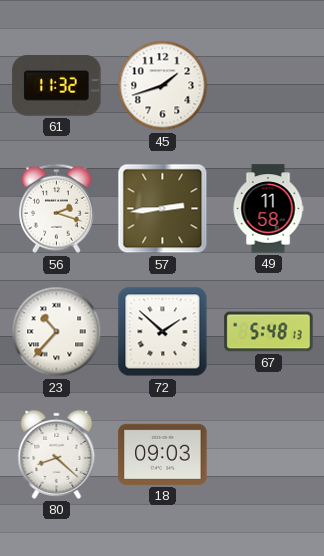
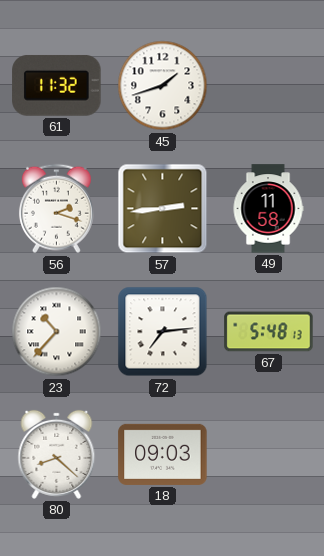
72: 1:52 -> 7:14 (163, 332)
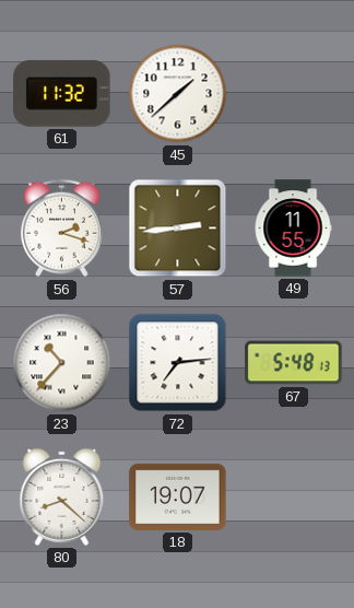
45: 1:42 -> 1:38 (178, 94)
49: 11:58 -> 11:55 (293, 229)
18: 09:03 -> 19:07 (178, 496)
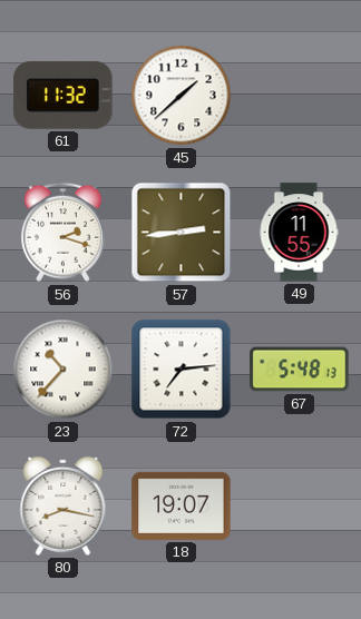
80: 8:22 -> 8:17 (64, 505)
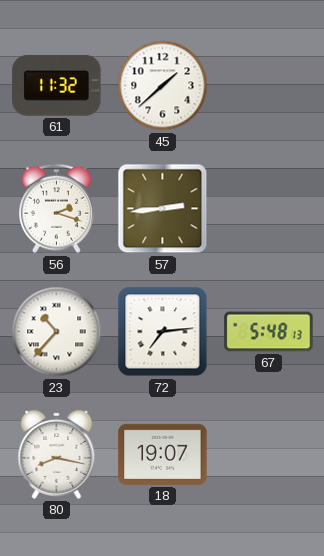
49: 11:55 -> none (299, 233)
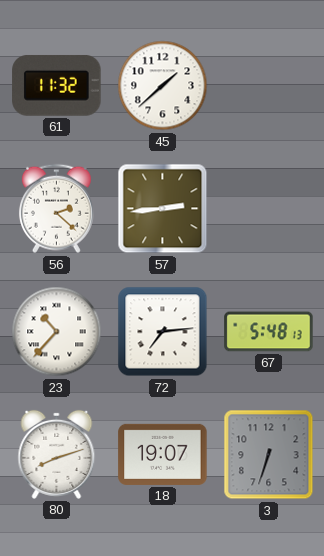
56: 2:18 -> 2:22 (56, 209)
80: 8:17 -> 8:12 (57, 454)
3: none -> 6:33 (269, 455)
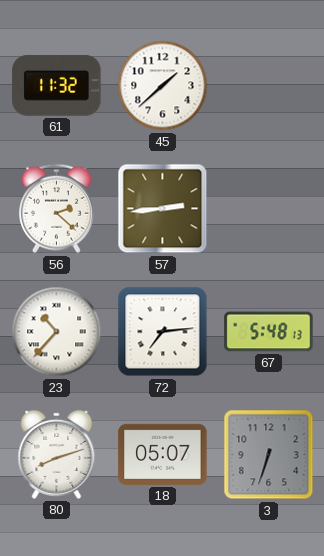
18: 19:07 -> 05:07 (163, 454)
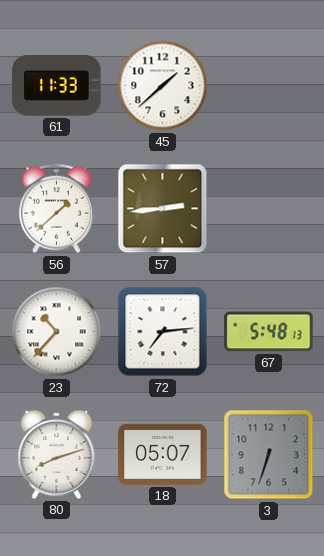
61: 11:32 -> 11:33 (57, 85)
56: 2:22 -> 1:38 (56, 209)
